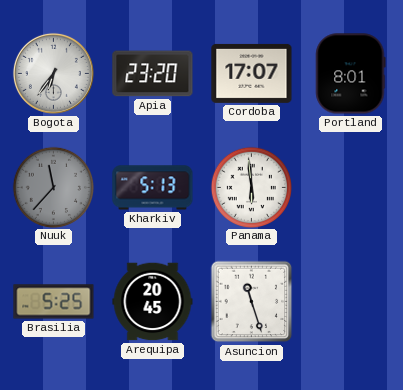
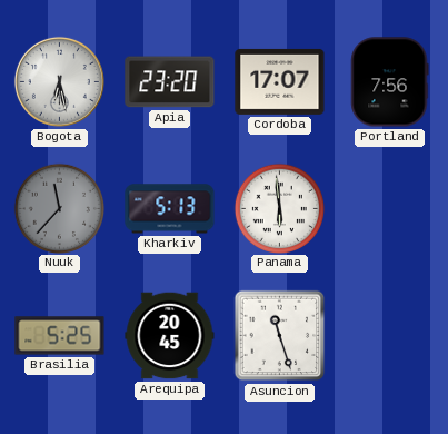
Bogota: 6:36 -> 6:28 (59, 81)
Portland: 8:01 -> 7:56 (390, 82)
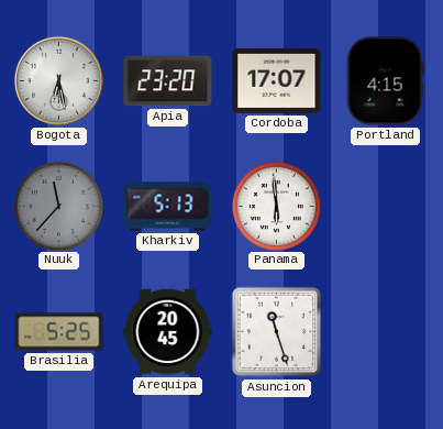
Portland: 7:56 -> 4:15 (386, 81)
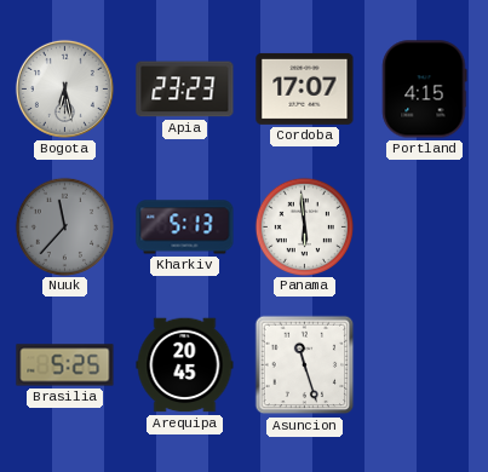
Apia: 23:20 -> 23:23 (185, 90)
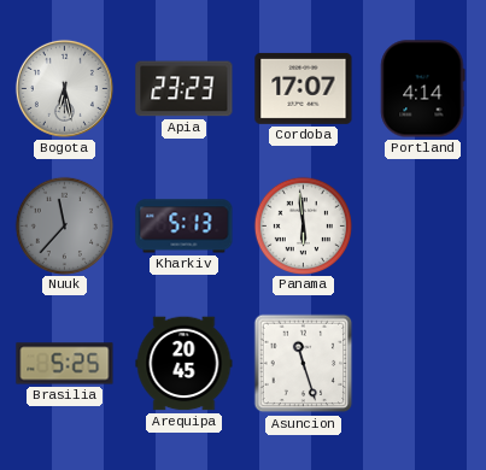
Portland: 4:15 -> 4:14 (423, 89)
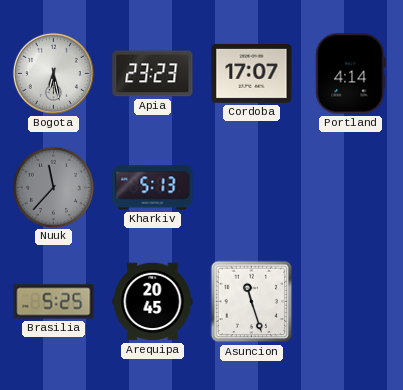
Panama: 5:59 -> none (303, 225)
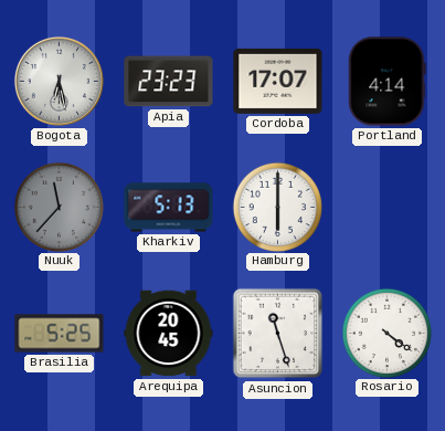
Hamburg: none -> 6:00 (277, 207)
Rosario: none -> 4:21 (386, 333)
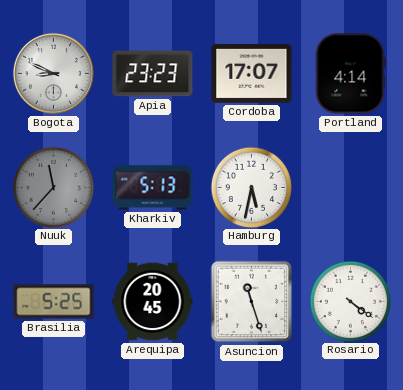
Bogota: 6:28 -> 8:49 (53, 73)
Hamburg: 6:00 -> 5:32 (251, 187)
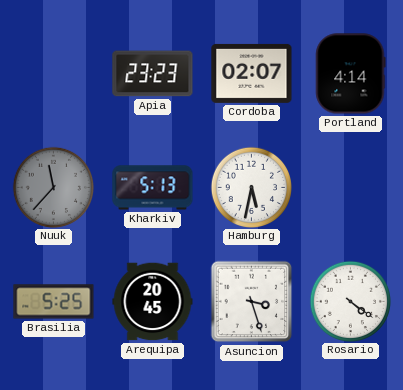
Bogota: 8:49 -> none (53, 73)
Cordoba: 17:07 -> 02:07 (252, 73)
Asuncion: 11:27 -> 3:27 (252, 302)
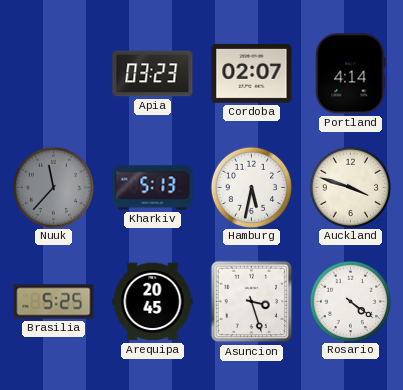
Apia: 23:23 -> 03:23 (153, 74)
Auckland: none -> 3:48 (350, 187)
